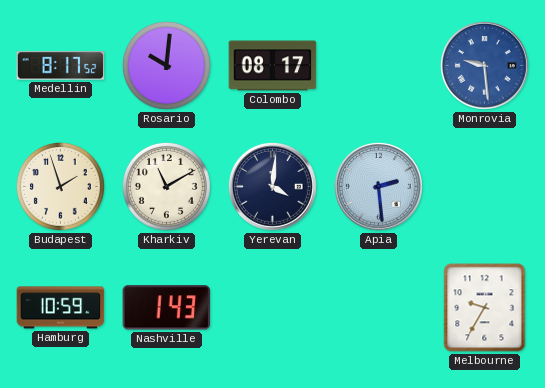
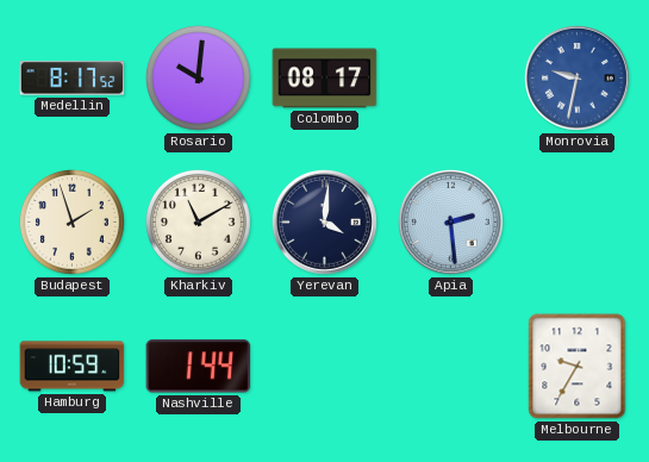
Monrovia: 9:29 -> 9:32 (578, 79)
Nashville: 1:43 -> 1:44 (199, 367)
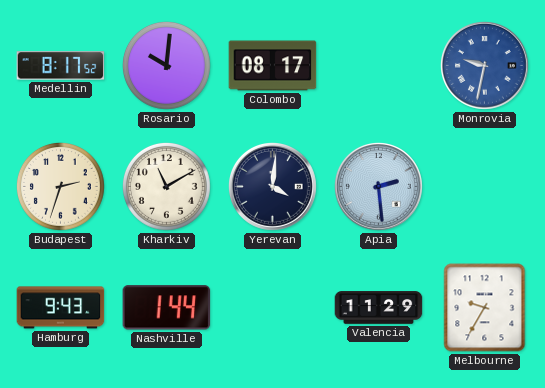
Budapest: 1:57 -> 2:33 (60, 186)
Hamburg: 10:59 -> 9:43 (61, 308)
Valencia: none -> 11:29 (379, 308)
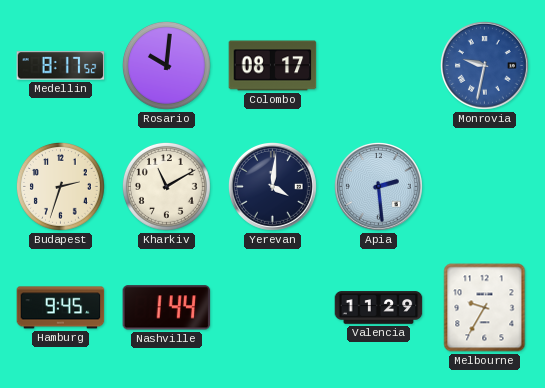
Hamburg: 9:43 -> 9:45 (61, 308)
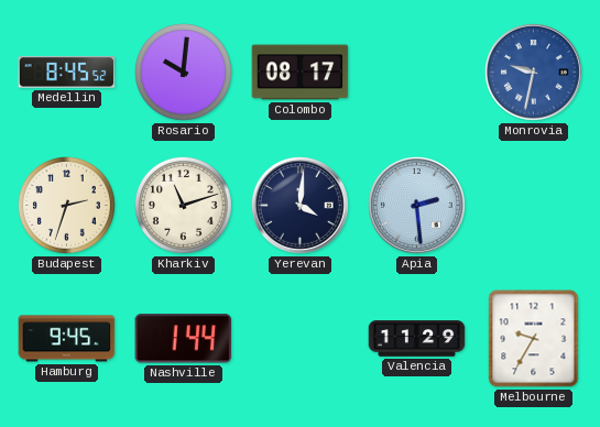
Medellin: 8:17 -> 8:45 (67, 73)
Kharkiv: 11:10 -> 11:12 (183, 205)
